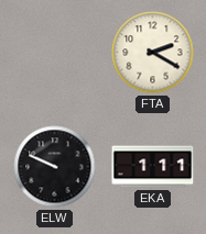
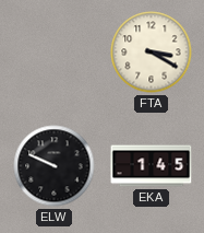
FTA: 2:20 -> 3:20 (152, 53)
EKA: 1:11 -> 1:45 (152, 166)
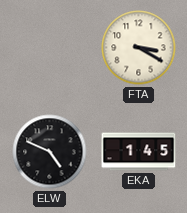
ELW: 9:49 -> 4:49 (50, 152)
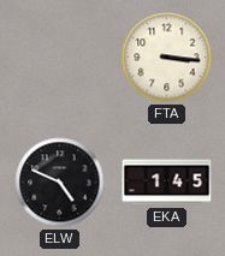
FTA: 3:20 -> 3:16 (167, 58)
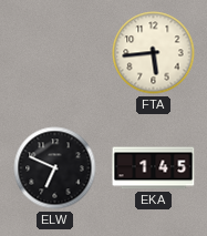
FTA: 3:16 -> 5:44 (154, 53)
ELW: 4:49 -> 6:49 (55, 168)
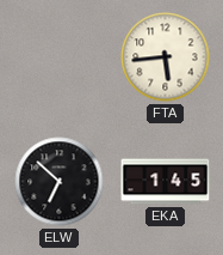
ELW: 6:49 -> 6:52 (60, 182)
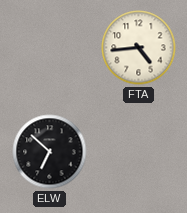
FTA: 5:44 -> 4:44 (139, 48)
EKA: 1:45 -> none (166, 182)
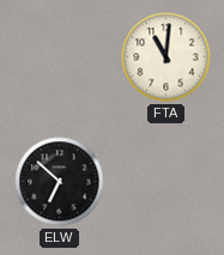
FTA: 4:44 -> 11:01 (167, 57)
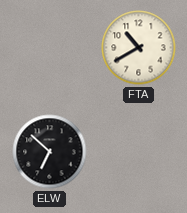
FTA: 11:01 -> 10:40 (139, 48)
